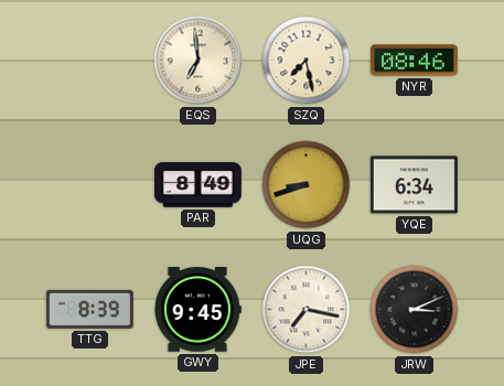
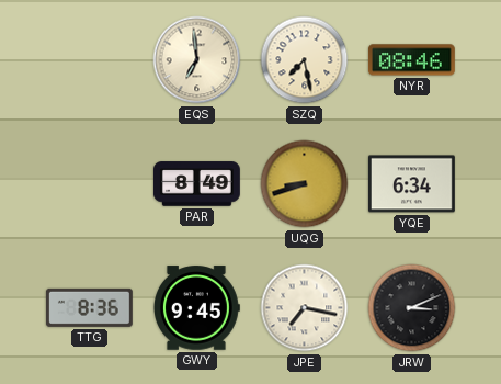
TTG: 8:39 -> 8:36 (89, 307)
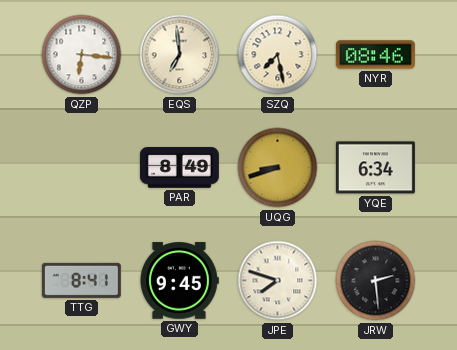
QZP: none -> 6:16 (82, 55)
TTG: 8:36 -> 8:41 (81, 280)
JPE: 7:17 -> 7:48 (278, 281)
JRW: 3:11 -> 2:29 (376, 281)
